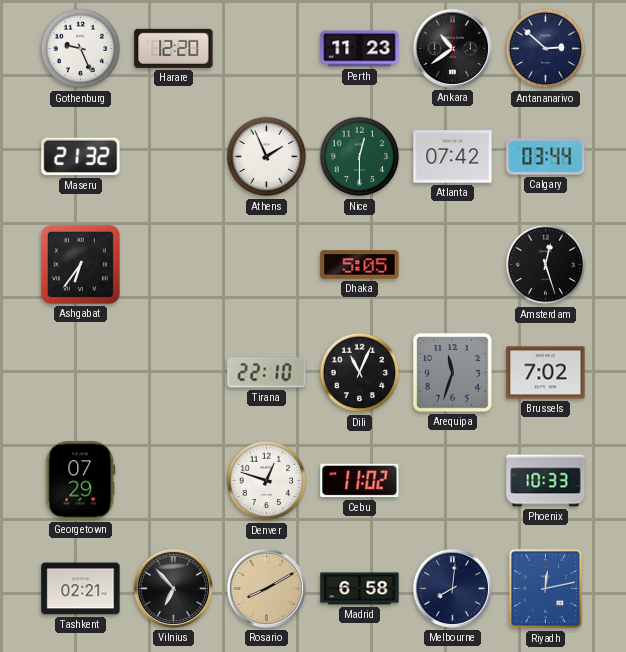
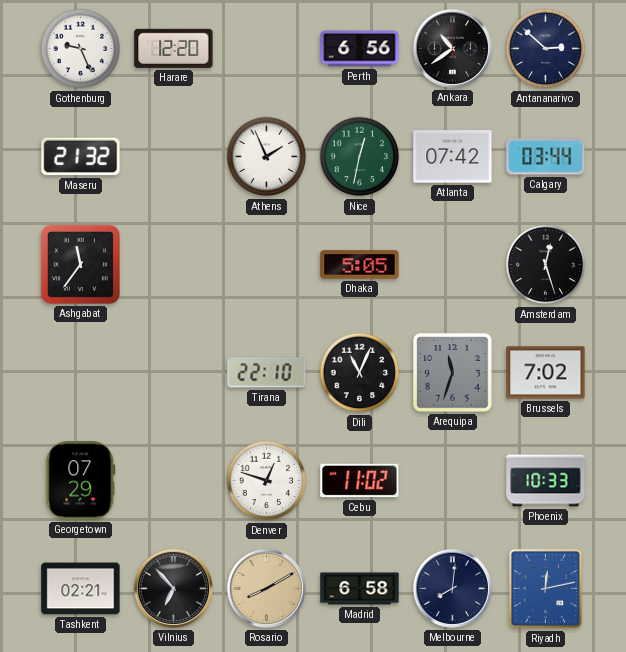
Perth: 11:23 -> 6:56 (360, 49)
Nice: 12:30 -> 12:32 (360, 157)
Ashgabat: 6:36 -> 11:36 (80, 264)
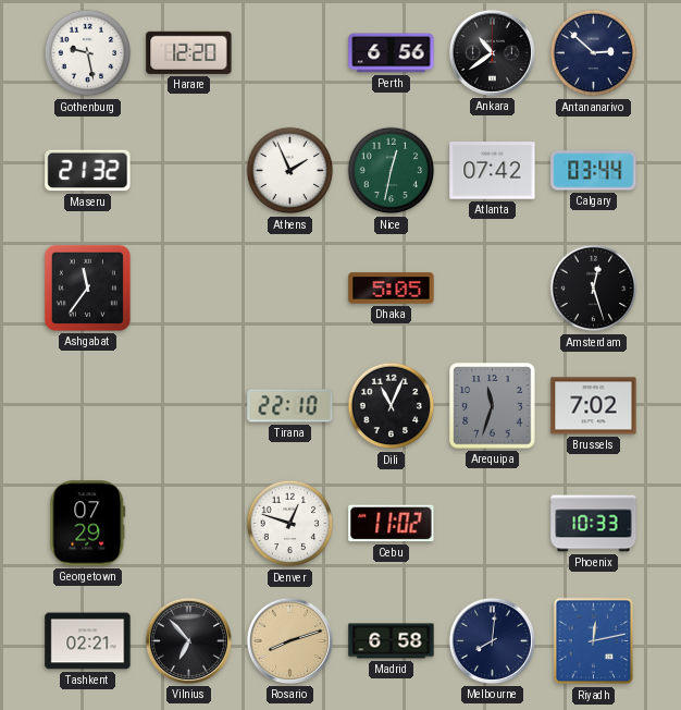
Gothenburg: 9:26 -> 9:28 (88, 53)
Rosario: 8:10 -> 8:12 (289, 640)
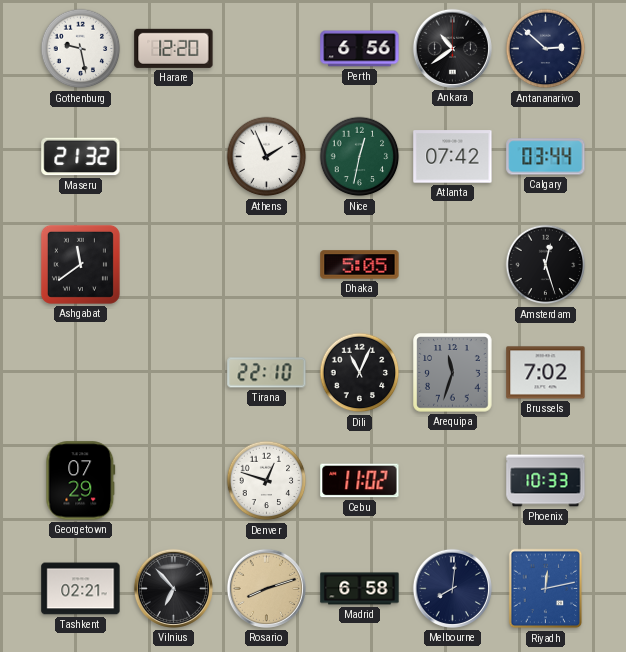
Ashgabat: 11:36 -> 11:39 (80, 264)
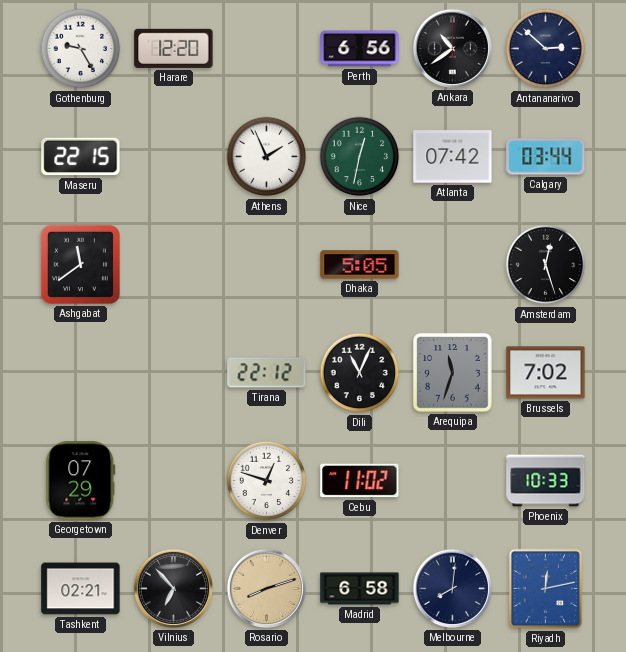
Gothenburg: 9:28 -> 9:25 (81, 49)
Maseru: 21:32 -> 22:15 (81, 157)
Tirana: 22:10 -> 22:12 (267, 373)
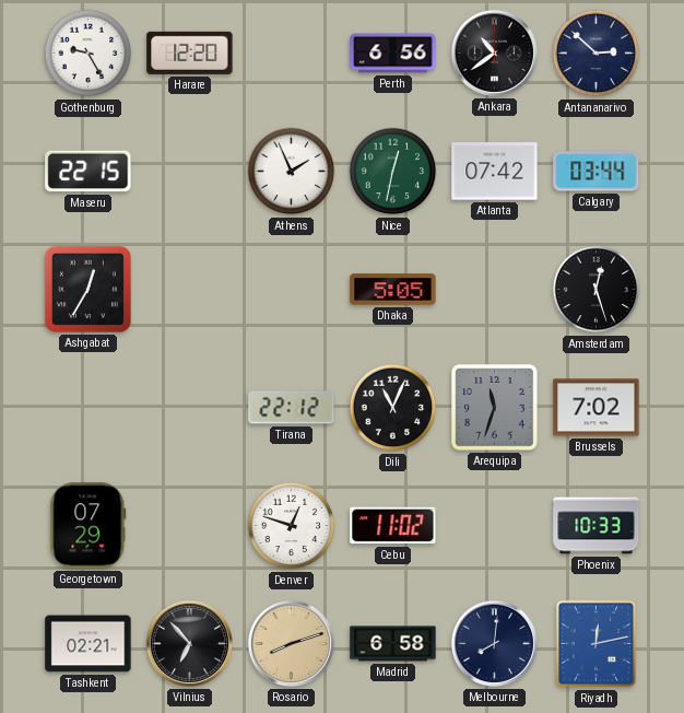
Ashgabat: 11:39 -> 12:35 (87, 289)
